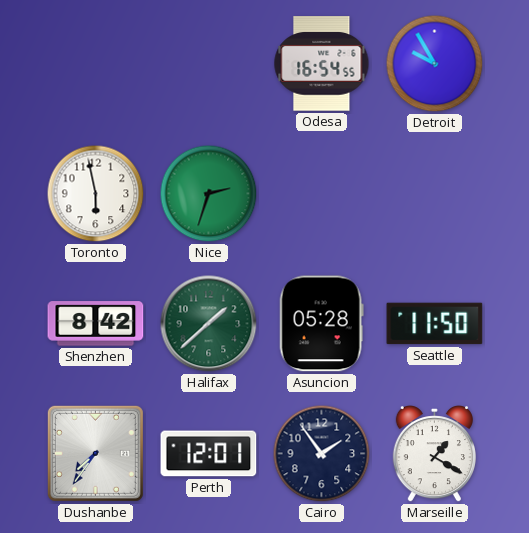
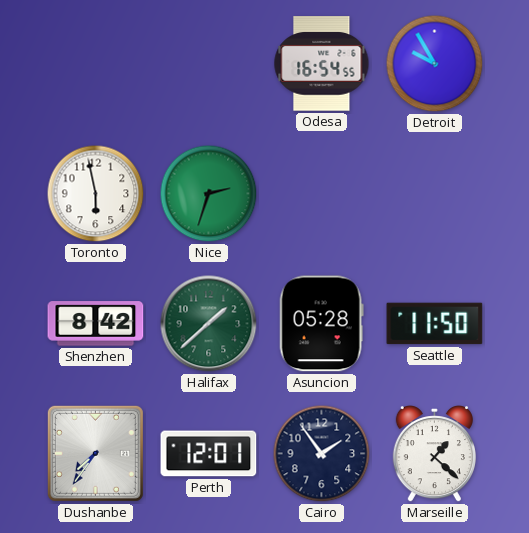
Marseille: 1:20 -> 1:22 (434, 455)
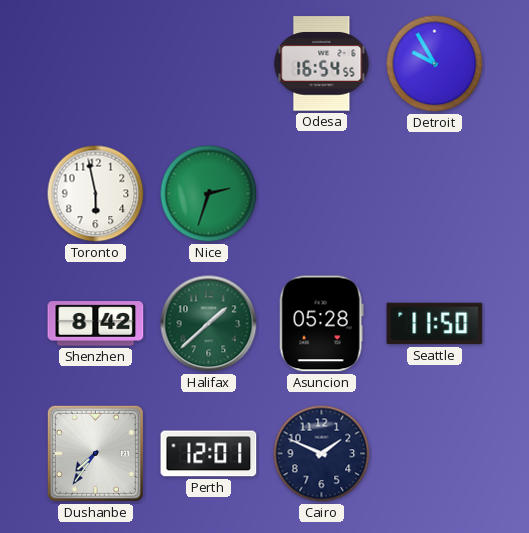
Cairo: 1:54 -> 1:49 (322, 454)
Marseille: 1:22 -> none (434, 455)
